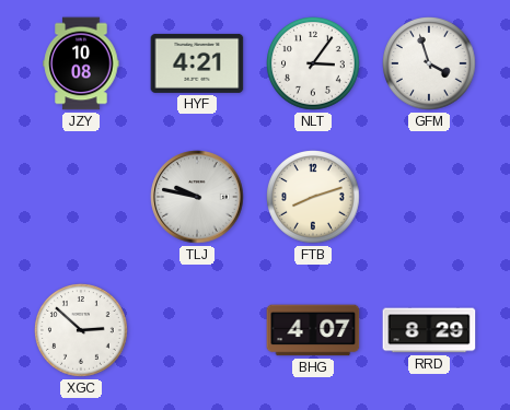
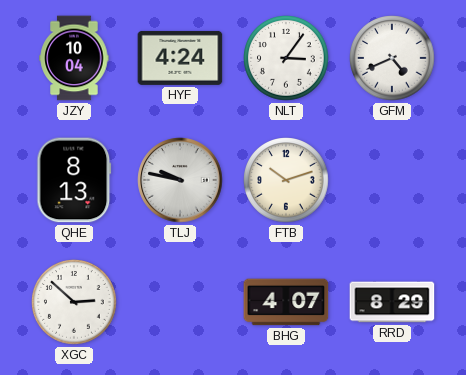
JZY: 10:08 -> 10:04 (74, 58)
HYF: 4:21 -> 4:24 (180, 58)
GFM: 3:57 -> 4:41 (392, 58)
QHE: none -> 8:13 (74, 180)
FTB: 8:12 -> 10:12 (286, 180)
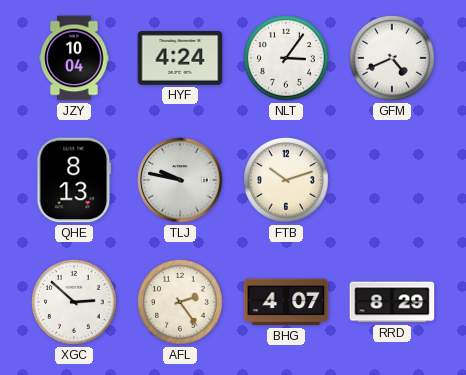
AFL: none -> 2:24 (180, 302)
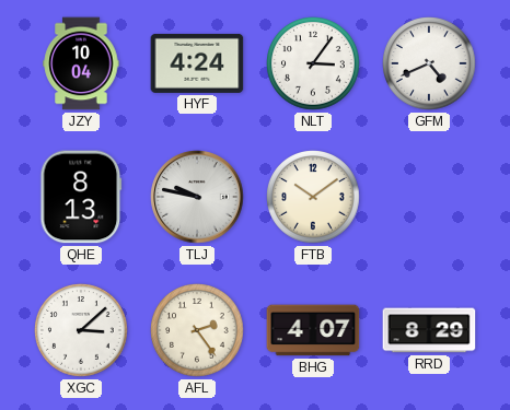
FTB: 10:12 -> 10:09 (313, 197)
XGC: 2:52 -> 3:08 (81, 330)
